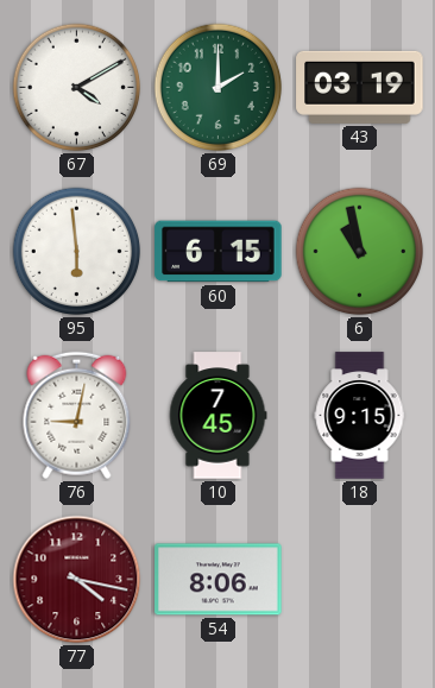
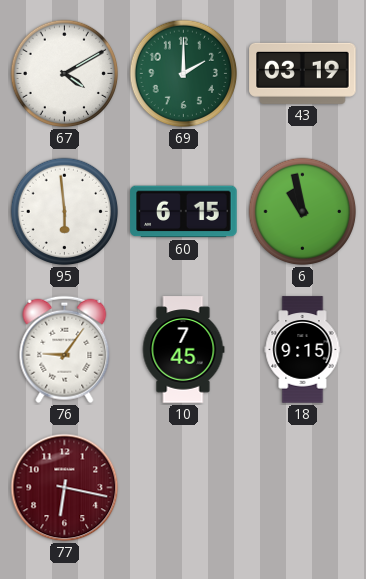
76: 9:02 -> 9:06 (65, 350)
77: 4:17 -> 6:17 (65, 488)
54: 8:06 -> none (219, 580)
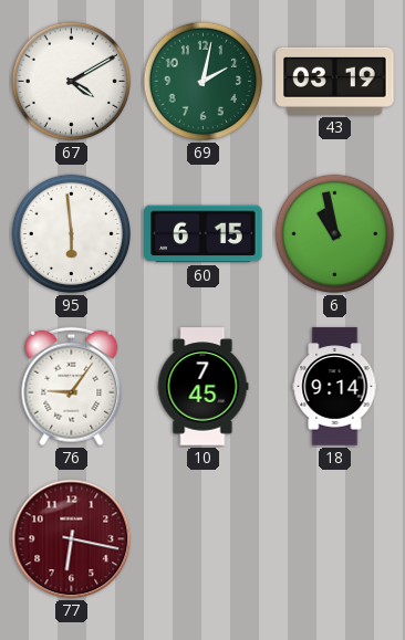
69: 2:00 -> 2:02 (204, 82)
18: 9:15 -> 9:14 (335, 387)
